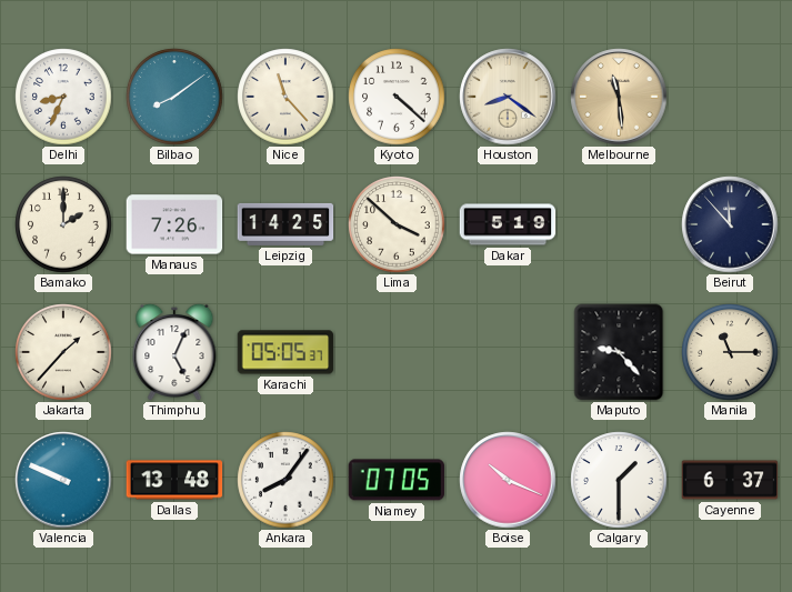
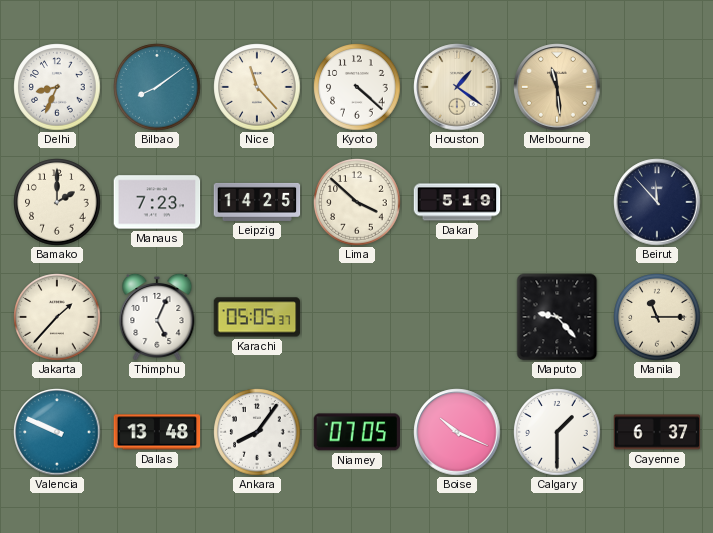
Houston: 8:21 -> 1:21 (457, 87)
Manaus: 7:26 -> 7:23 (157, 202)
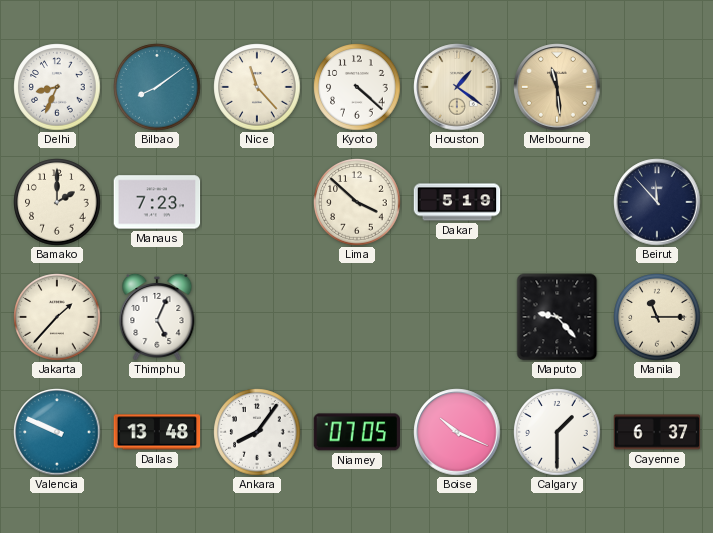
Leipzig: 14:25 -> none (257, 202)
Karachi: 05:05 -> none (257, 317)
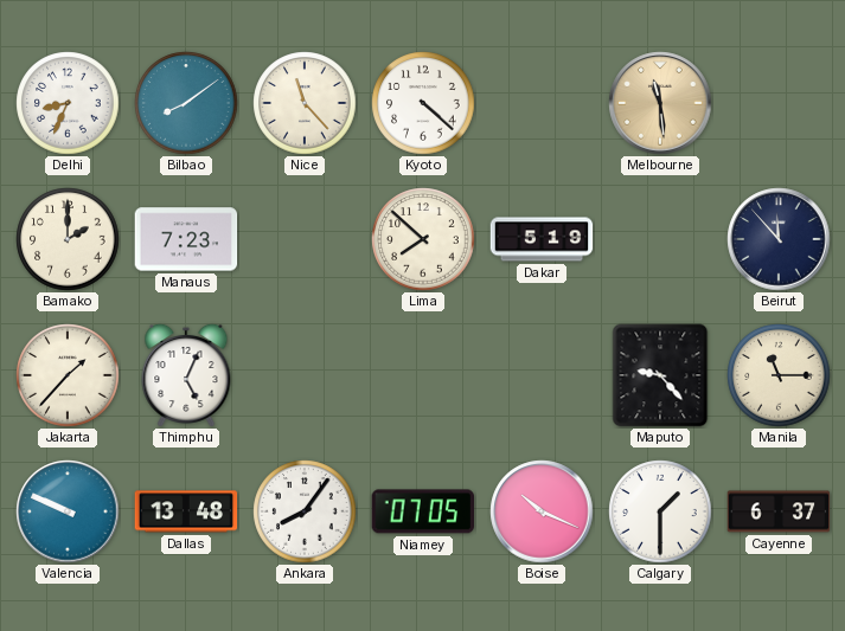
Houston: 1:21 -> none (457, 87)
Lima: 3:52 -> 7:52 (423, 239)
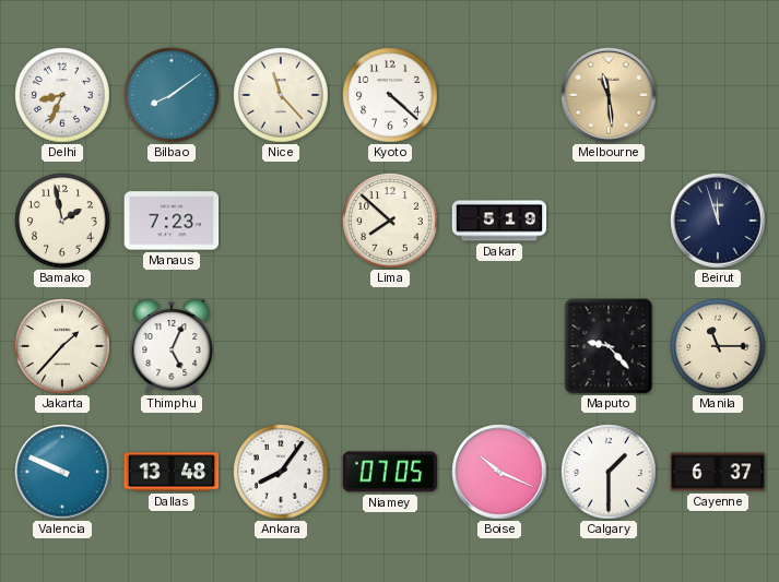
Bamako: 2:00 -> 1:58 (62, 221)
Beirut: 11:53 -> 11:57 (718, 221)
